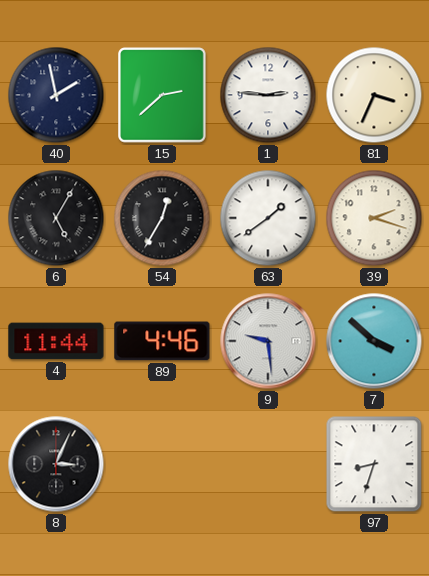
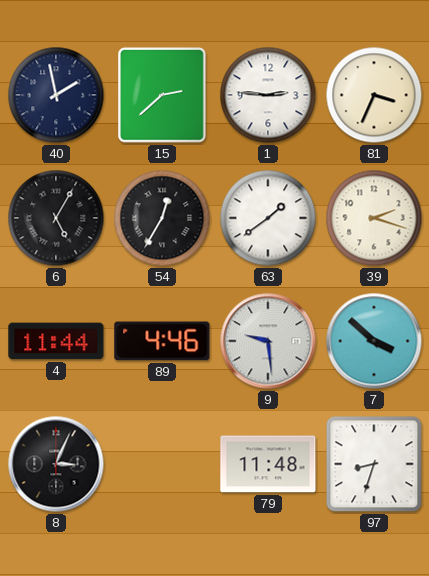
79: none -> 11:48 (268, 464)
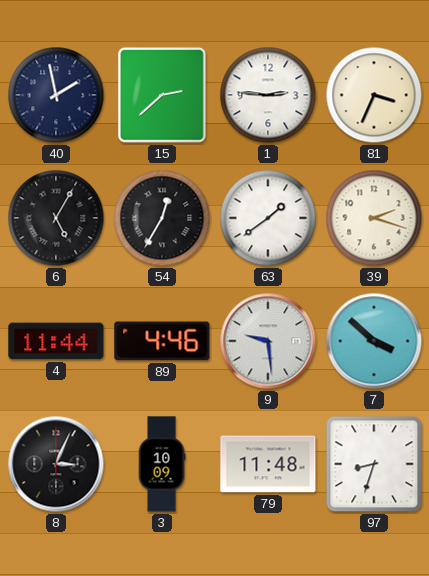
3: none -> 10:09 (162, 464)
